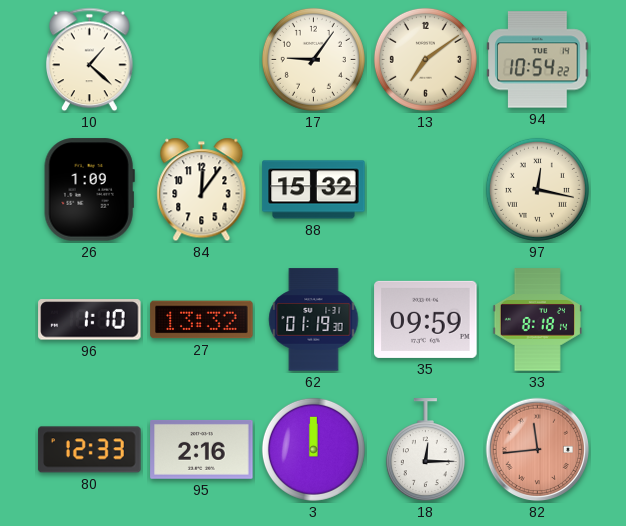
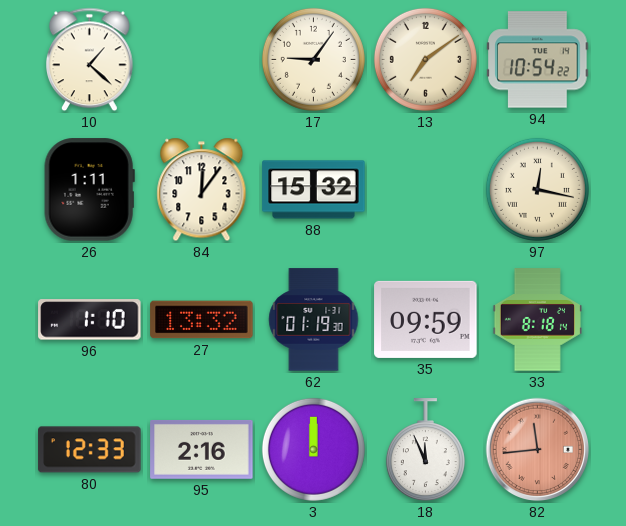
26: 1:09 -> 1:11 (89, 190)
18: 12:15 -> 11:56 (425, 450)
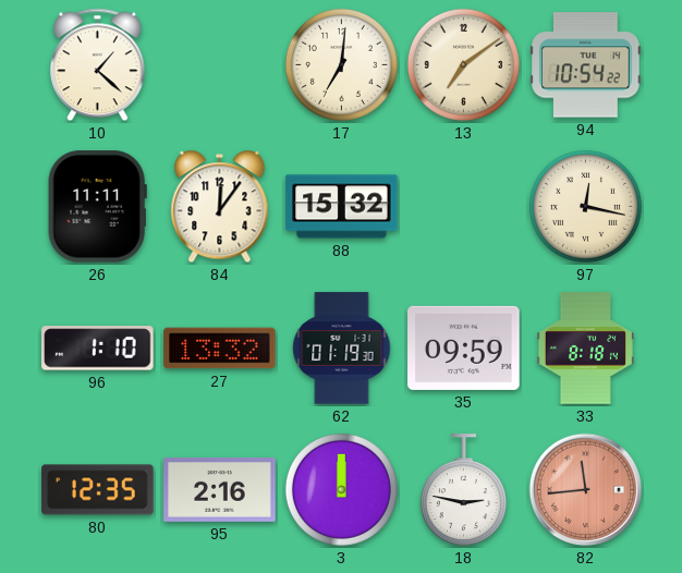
17: 9:06 -> 7:01 (341, 64)
26: 1:11 -> 11:11 (97, 207)
80: 12:33 -> 12:35 (98, 490)
18: 11:56 -> 2:47 (463, 490)
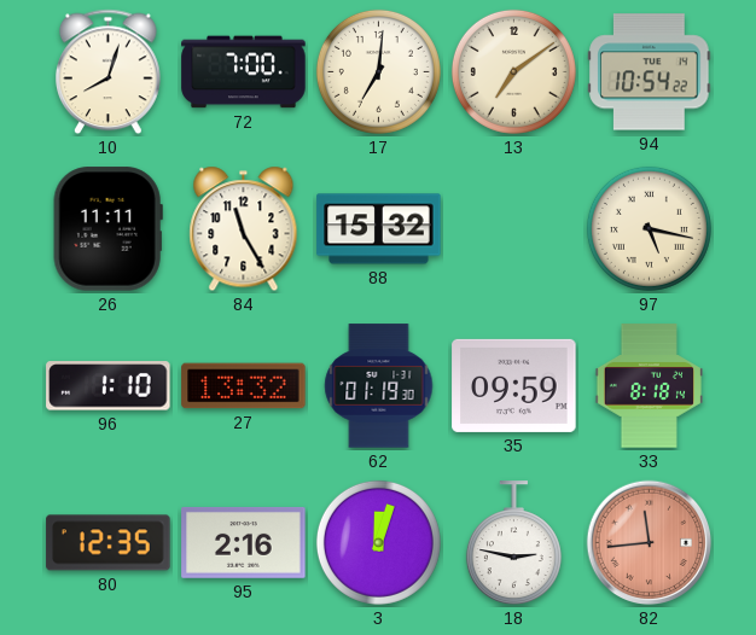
10: 1:22 -> 8:03 (109, 72)
72: none -> 7:00 (244, 72)
84: 12:06 -> 11:25 (244, 229)
97: 12:17 -> 5:17 (649, 228)
3: 12:00 -> 12:03 (378, 542)
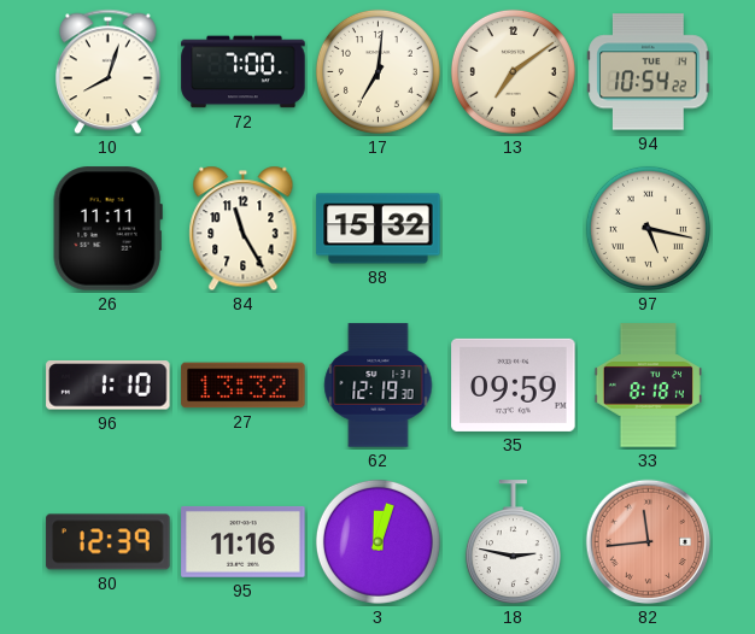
62: 01:19 -> 12:19 (379, 386)
80: 12:35 -> 12:39 (109, 542)
95: 2:16 -> 11:16 (244, 541)
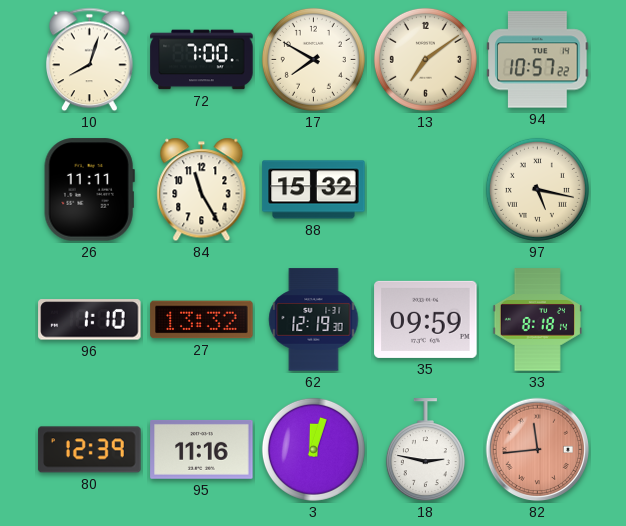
17: 7:01 -> 7:50 (313, 59)
94: 10:54 -> 10:57 (538, 60)
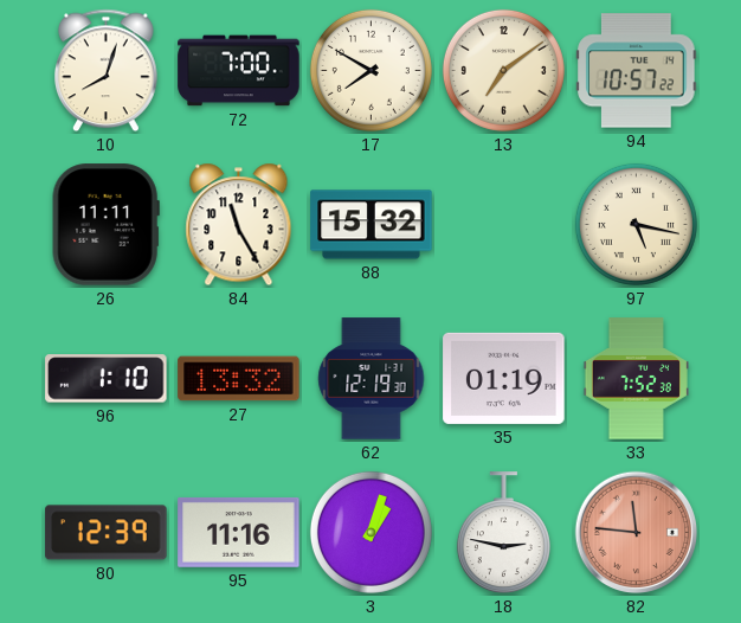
35: 09:59 -> 01:19 (504, 378)
33: 8:18 -> 7:52 (636, 379)
3: 12:03 -> 1:03 (370, 532)
82: 11:44 -> 11:46 (637, 533)
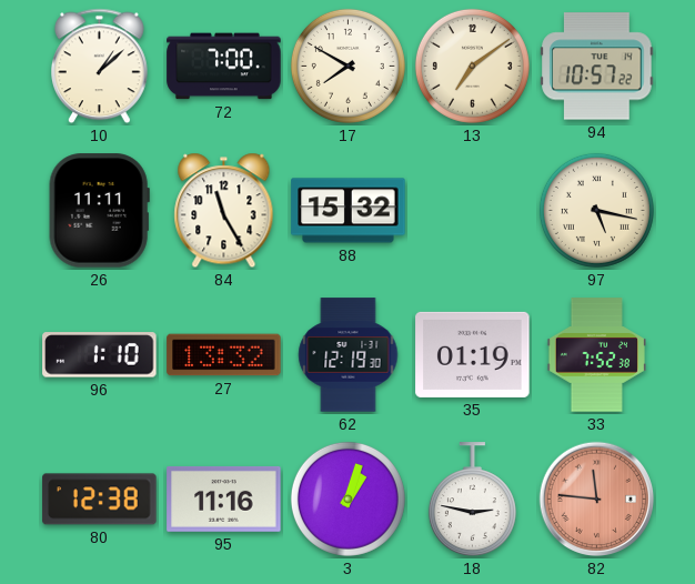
10: 8:03 -> 1:08 (100, 67)
80: 12:39 -> 12:38 (100, 500)
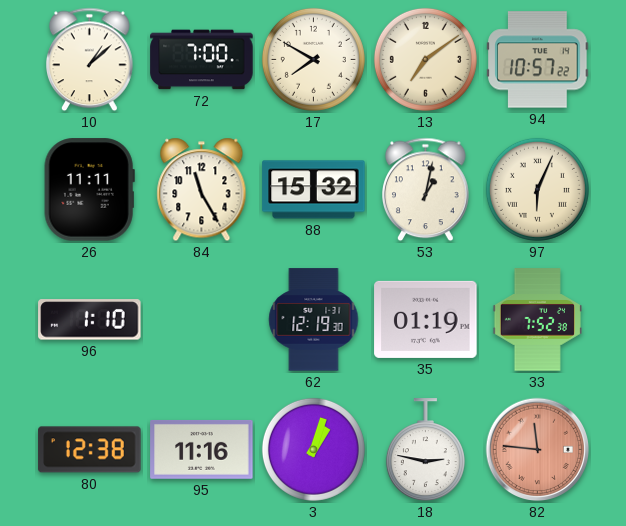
53: none -> 1:02 (426, 190)
97: 5:17 -> 6:04 (537, 189)
27: 13:32 -> none (224, 355)
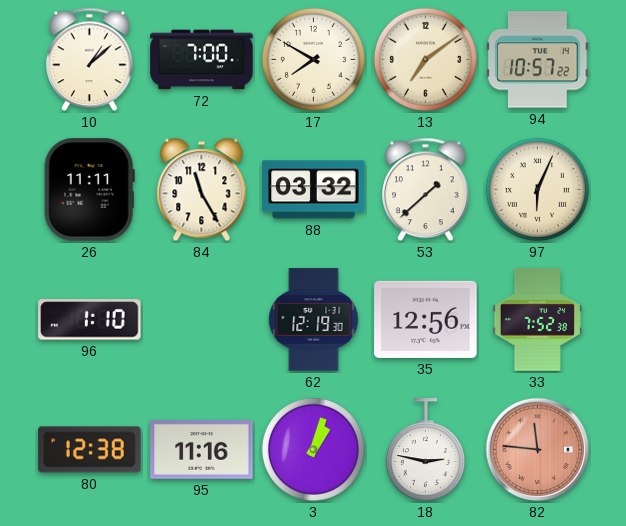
88: 15:32 -> 03:32 (314, 190)
53: 1:02 -> 1:38 (426, 190)
35: 01:19 -> 12:56 (426, 319)
